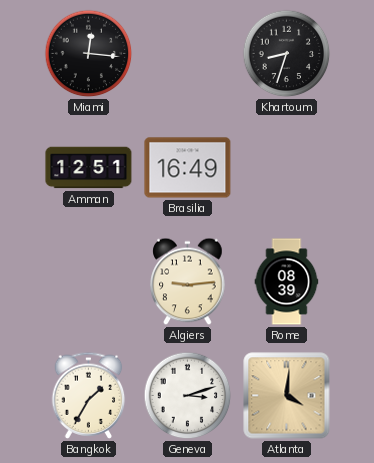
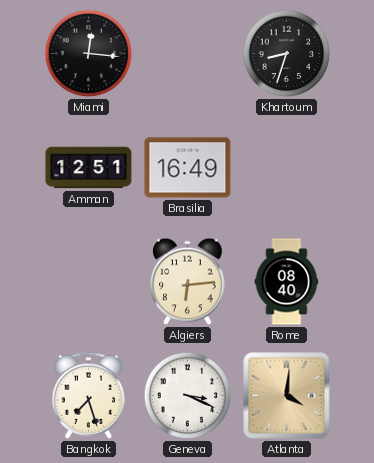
Algiers: 9:14 -> 6:14 (188, 282)
Rome: 08:39 -> 08:40 (287, 282)
Bangkok: 1:35 -> 7:27 (89, 395)
Geneva: 3:12 -> 3:19 (188, 396)
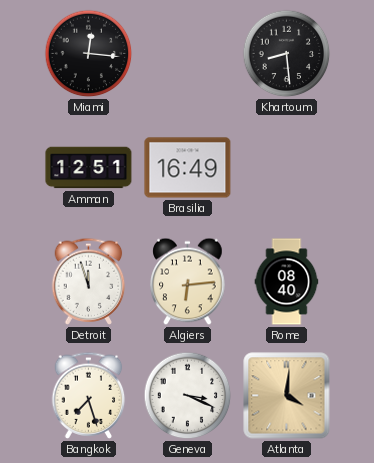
Khartoum: 8:33 -> 8:29 (287, 54)
Detroit: none -> 11:57 (89, 281)
